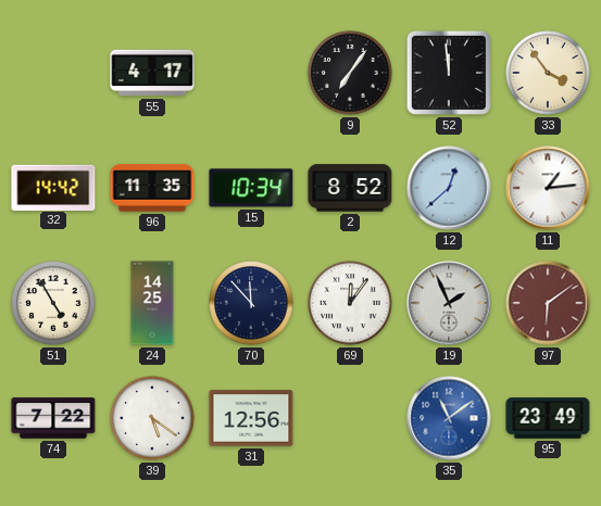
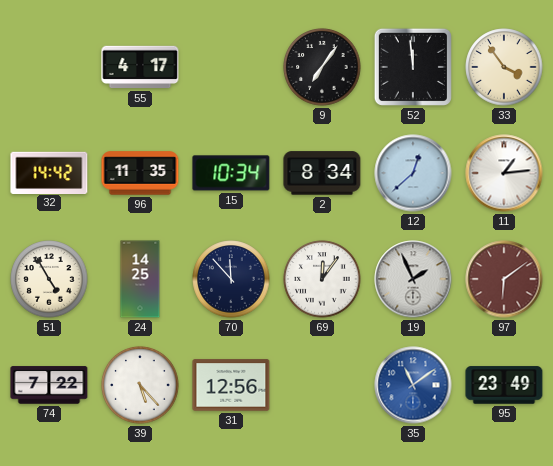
2: 8:52 -> 8:34 (322, 173)
39: 5:21 -> 5:23 (140, 385)
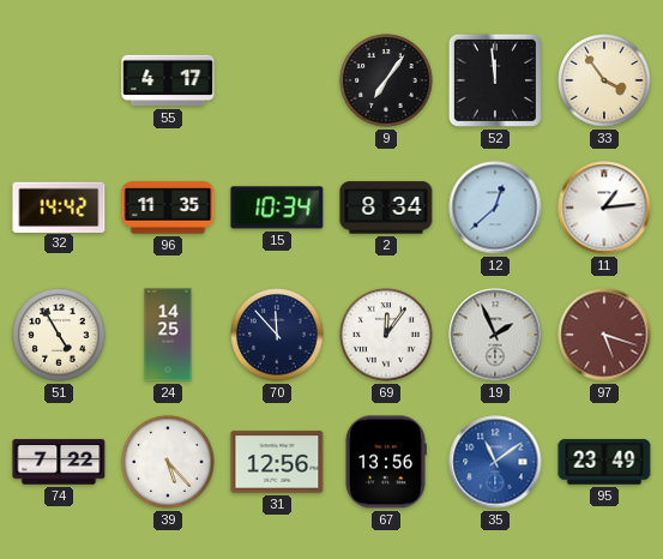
97: 6:09 -> 5:18 (604, 335)
67: none -> 13:56 (386, 462)
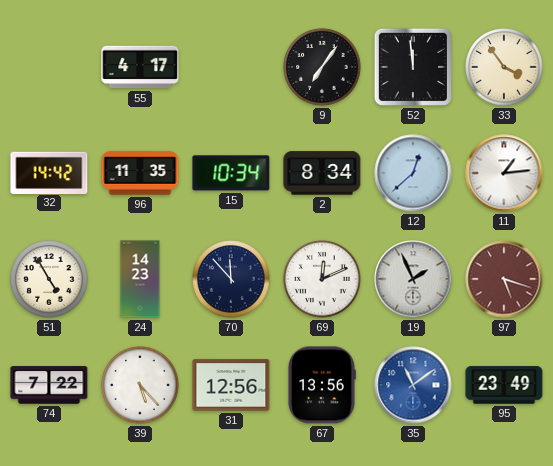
24: 14:25 -> 14:23 (140, 279)
69: 12:06 -> 12:11 (322, 279)
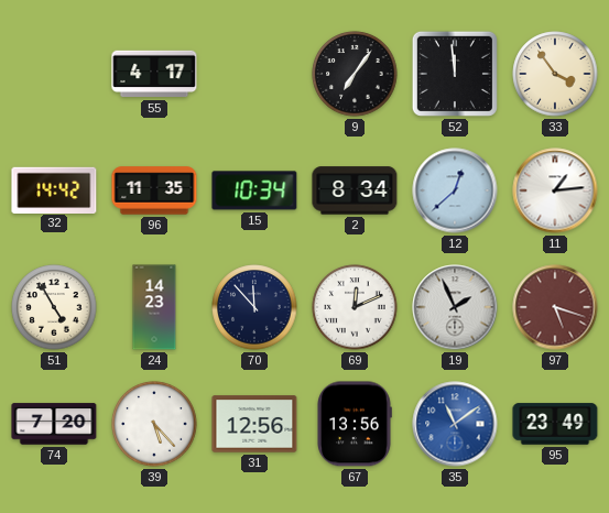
74: 7:22 -> 7:20 (54, 424)
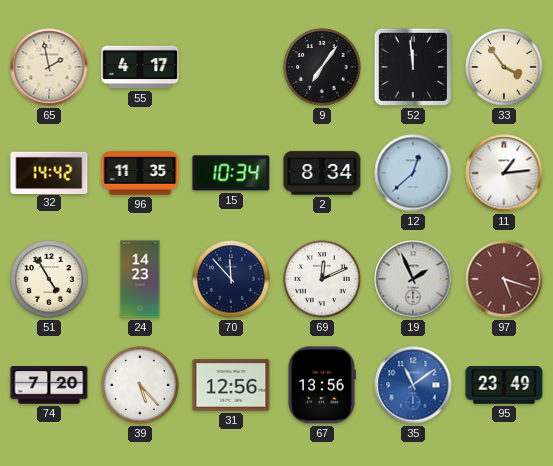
65: none -> 1:58 (49, 67)
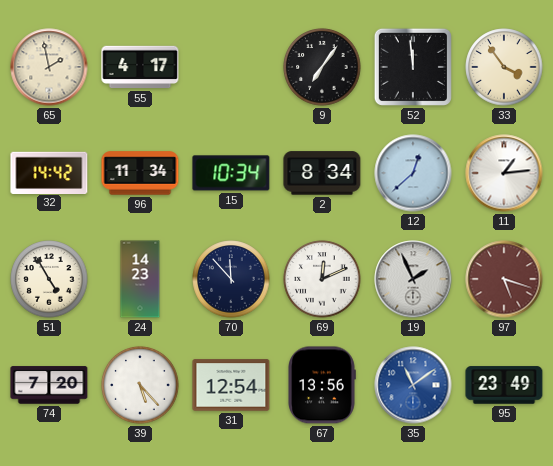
96: 11:35 -> 11:34 (140, 173)
31: 12:56 -> 12:54 (231, 385)
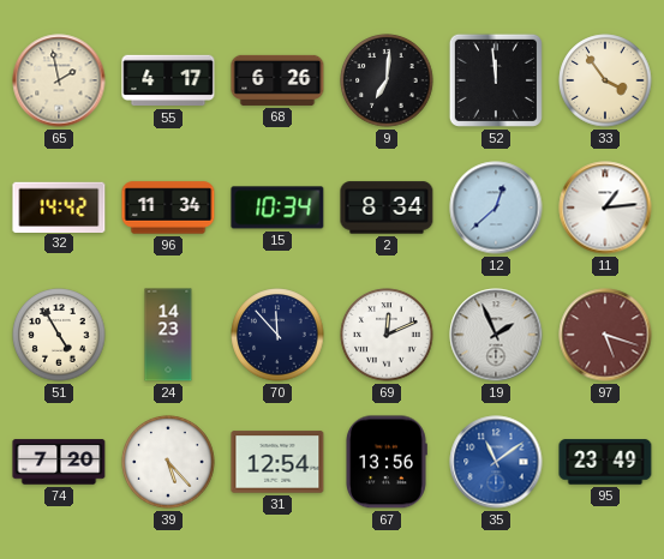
68: none -> 6:26 (277, 80)
9: 7:06 -> 7:01 (387, 80)
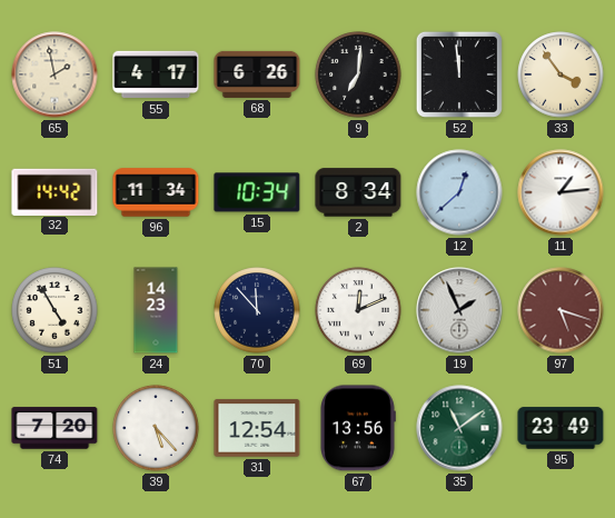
35 dial: blue -> green (459, 428)
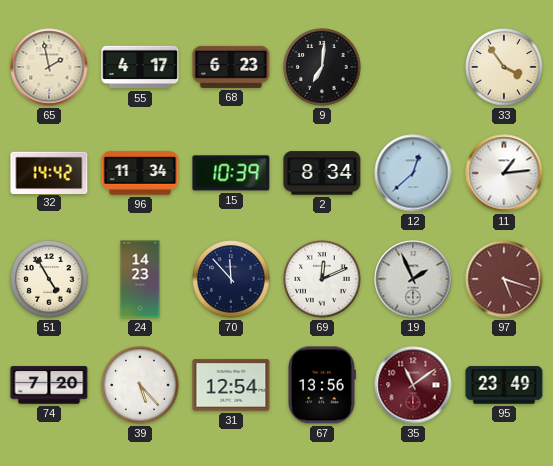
68: 6:26 -> 6:23 (231, 67)
52: 11:59 -> none (459, 74)
15: 10:34 -> 10:39 (231, 173)
35 dial: green -> burgundy (413, 385)
